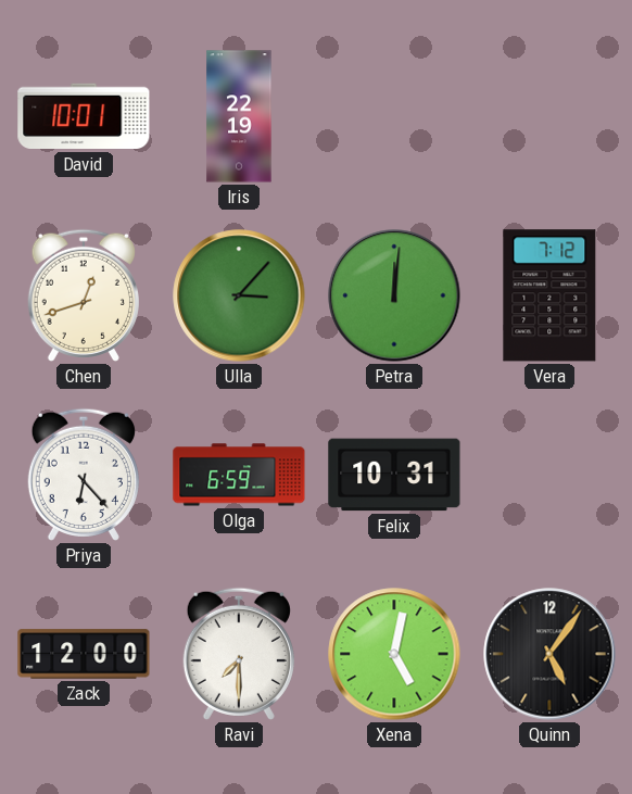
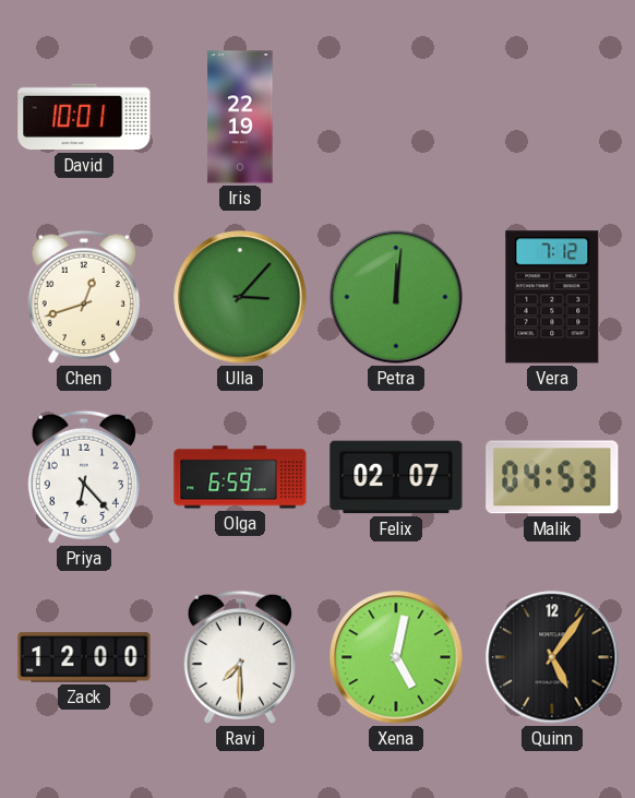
Felix: 10:31 -> 02:07 (396, 477)
Malik: none -> 04:53 (552, 477)
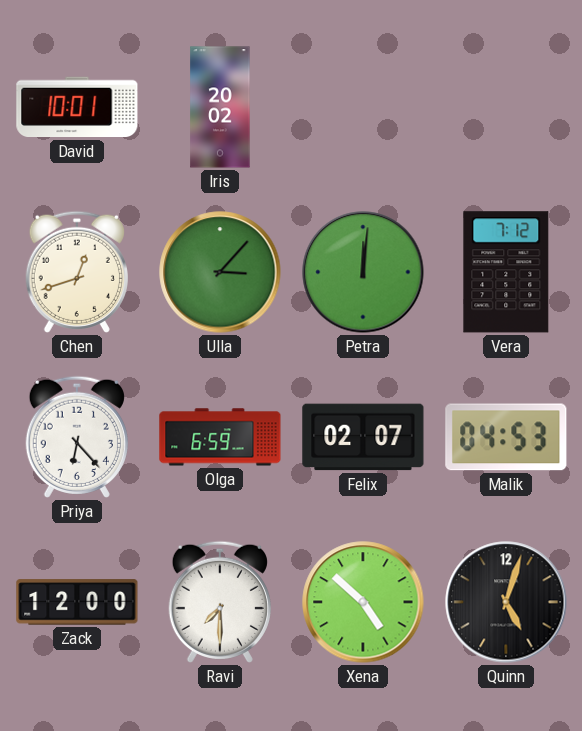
Iris: 22:19 -> 20:02 (220, 107)
Xena: 5:02 -> 4:52 (363, 602)
Quinn: 5:06 -> 5:03 (506, 602)
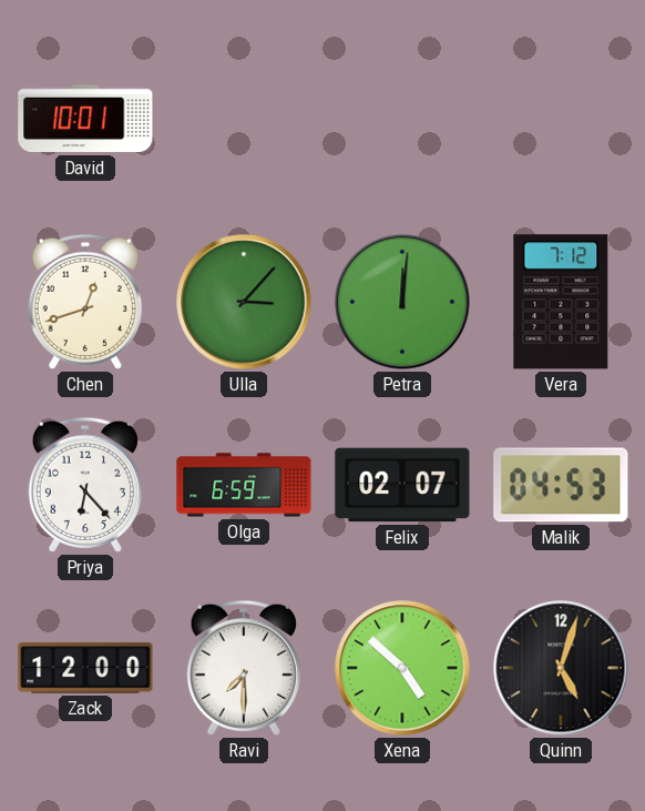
Iris: 20:02 -> none (220, 107)
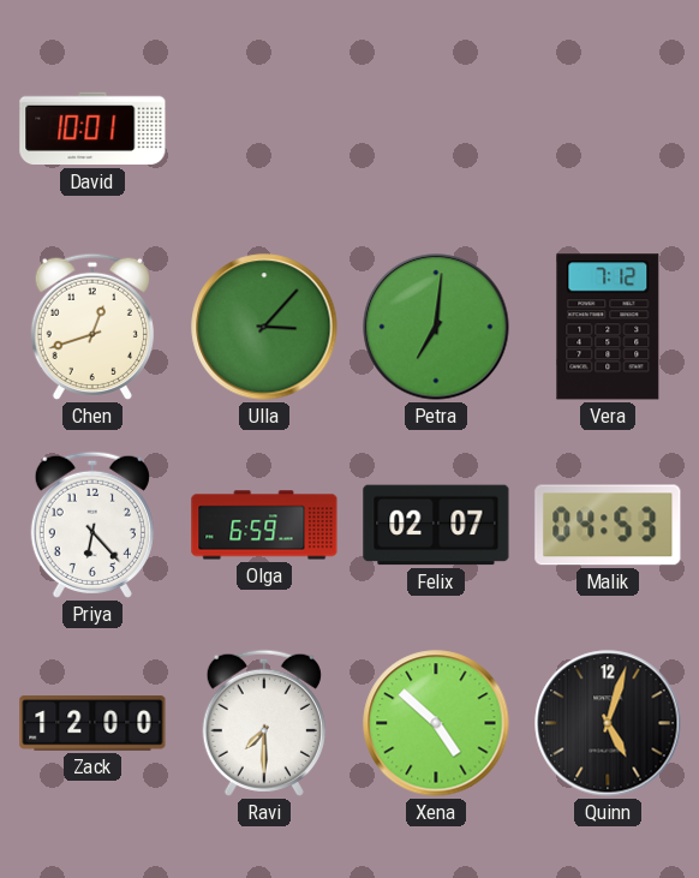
Petra: 12:01 -> 7:01 (436, 327)
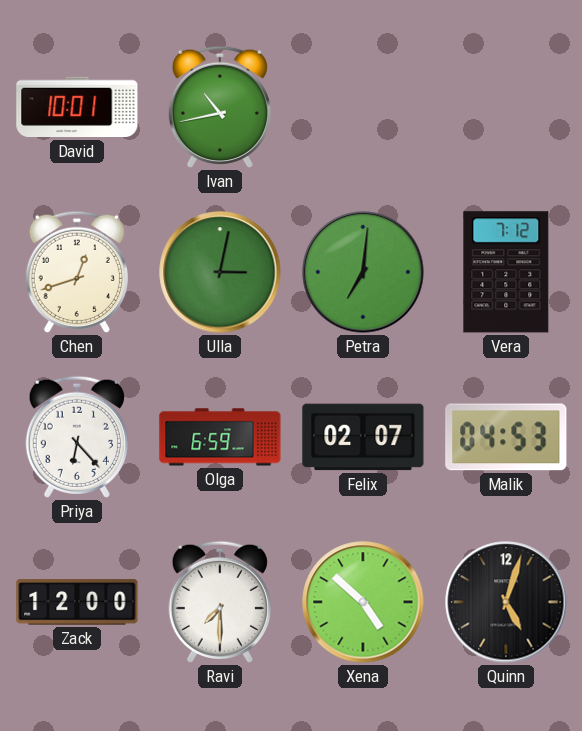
Ivan: none -> 10:43 (220, 107)
Ulla: 3:07 -> 3:02 (220, 272)
